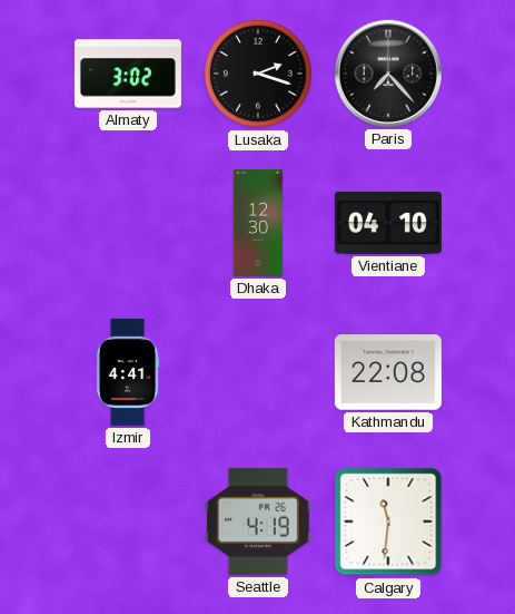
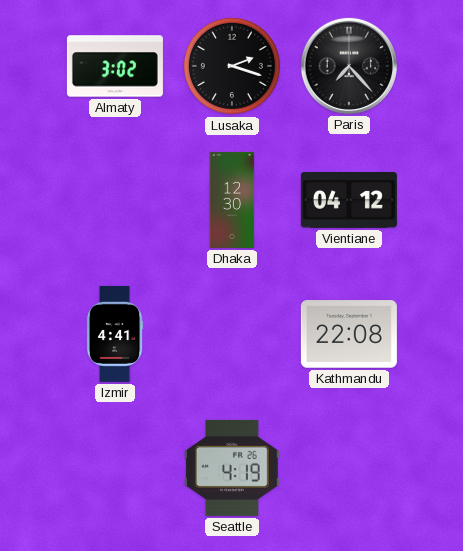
Vientiane: 04:10 -> 04:12 (349, 200)
Calgary: 11:31 -> none (388, 522)
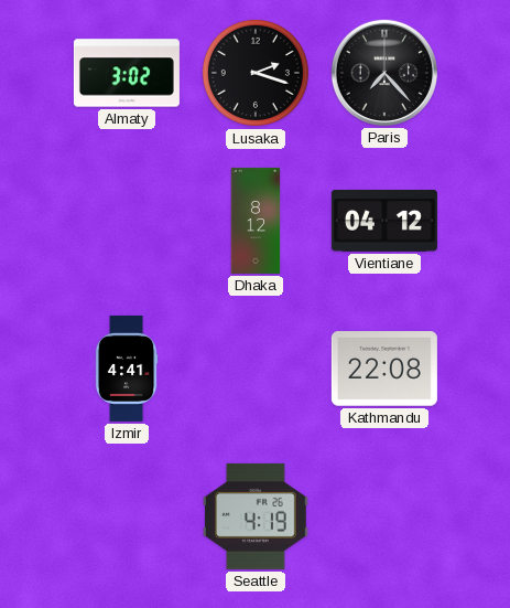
Dhaka: 12:30 -> 8:12 (256, 221)
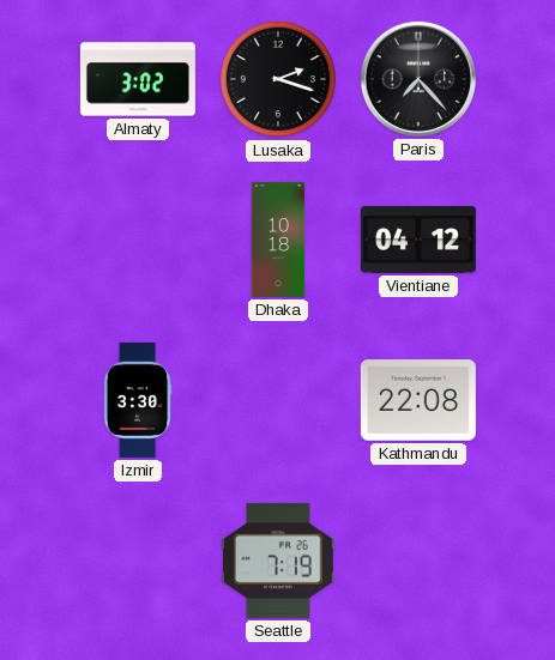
Dhaka: 8:12 -> 10:18 (278, 240)
Izmir: 4:41 -> 3:30 (138, 400)
Seattle: 4:19 -> 7:19 (279, 561)
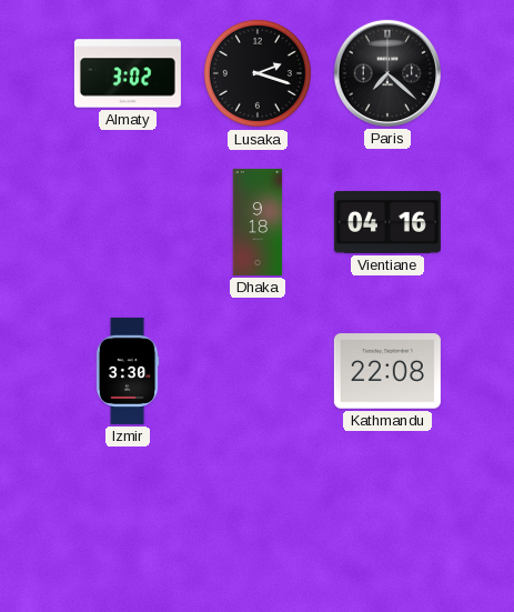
Paris: 7:23 -> 7:22 (387, 73)
Dhaka: 10:18 -> 9:18 (258, 222)
Vientiane: 04:12 -> 04:16 (387, 222)
Seattle: 7:19 -> none (279, 561)
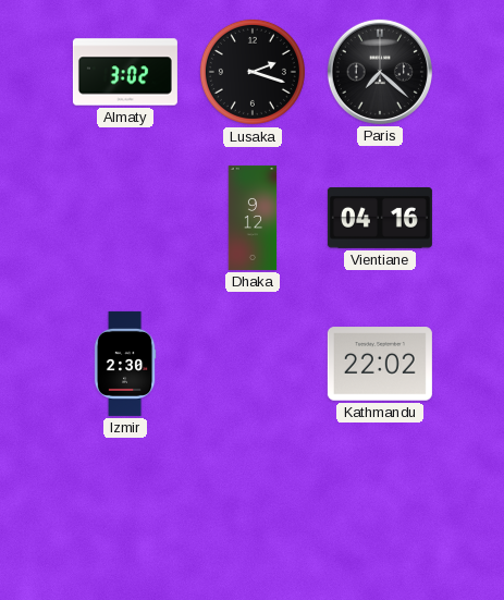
Dhaka: 9:18 -> 9:12 (253, 218)
Izmir: 3:30 -> 2:30 (125, 364)
Kathmandu: 22:08 -> 22:02 (380, 364)
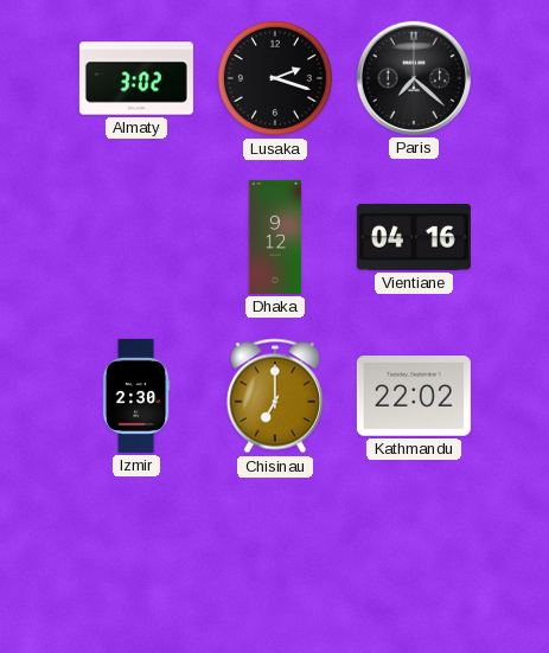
Chisinau: none -> 7:00 (275, 396)
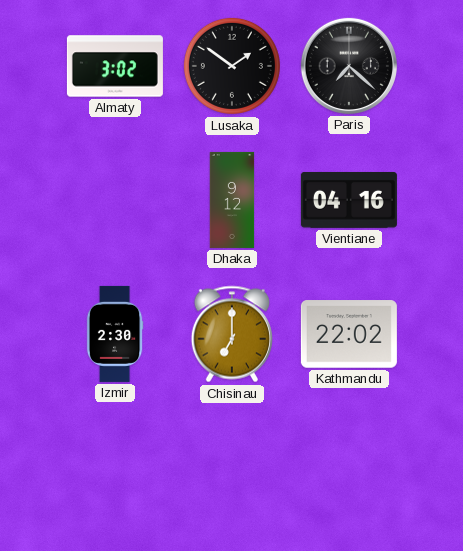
Lusaka: 2:18 -> 1:51 (232, 66)
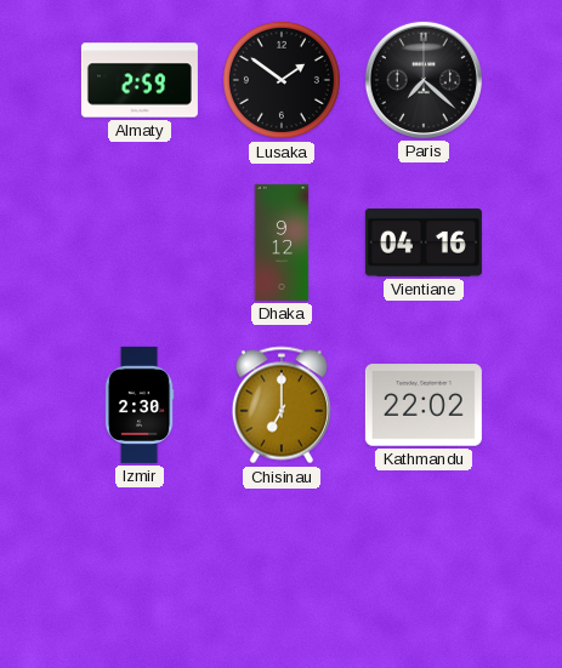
Almaty: 3:02 -> 2:59 (140, 80)
